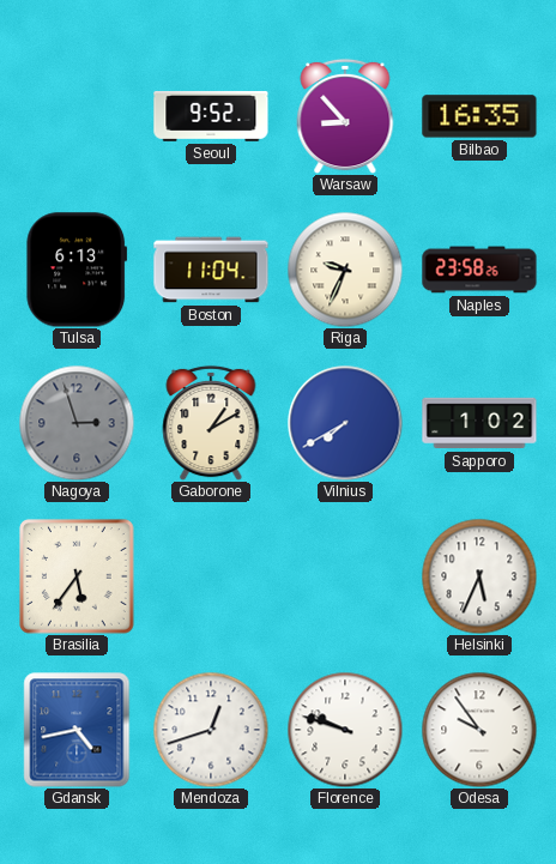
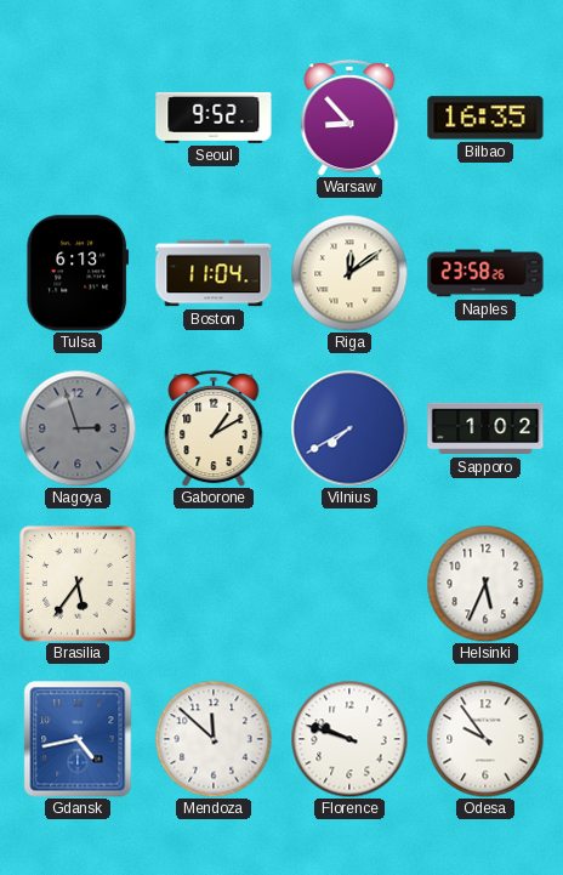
Riga: 9:34 -> 12:09 (349, 273)
Mendoza: 12:42 -> 11:52 (214, 739)
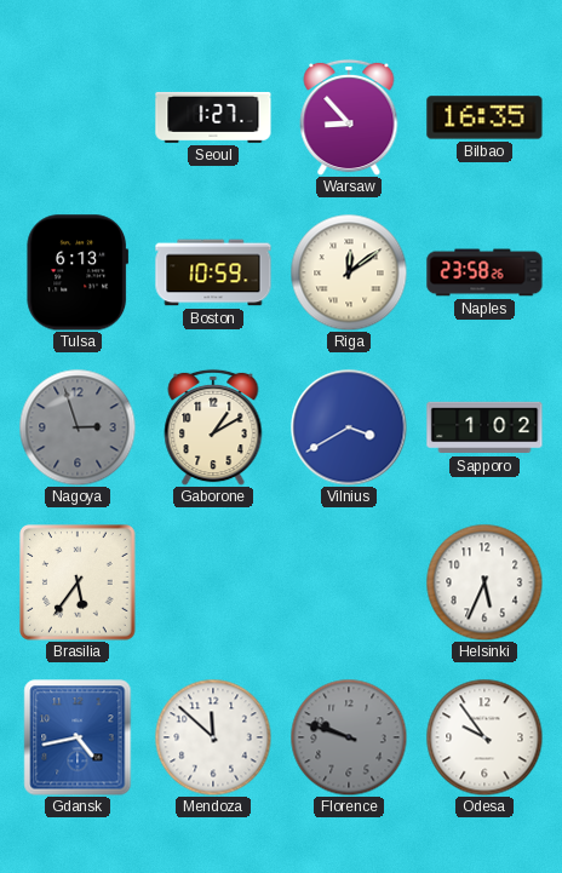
Seoul: 9:52 -> 1:27 (213, 117)
Boston: 11:04 -> 10:59 (213, 272)
Vilnius: 7:40 -> 3:40 (349, 427)
Florence dial: white -> grey (349, 737)
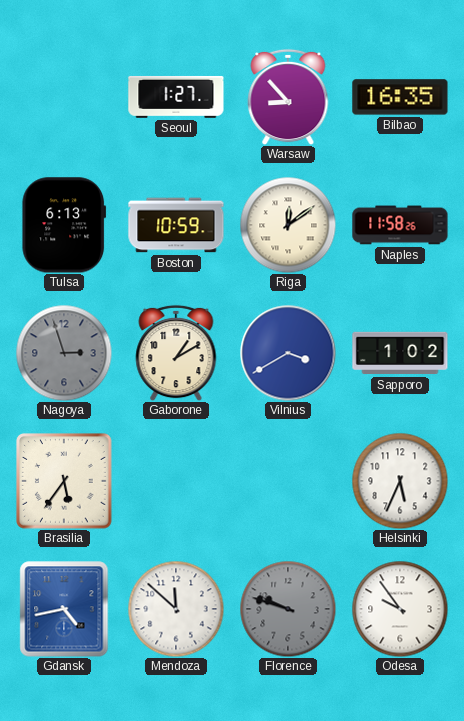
Naples: 23:58 -> 11:58 (400, 225)
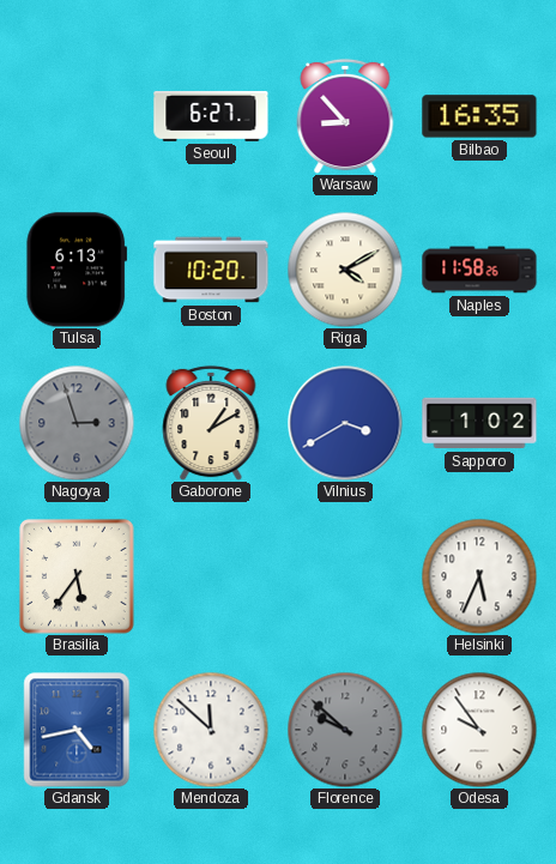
Seoul: 1:27 -> 6:27 (211, 116)
Boston: 10:59 -> 10:20 (211, 270)
Riga: 12:09 -> 4:10 (345, 270)
Florence: 9:48 -> 9:52 (345, 730)
